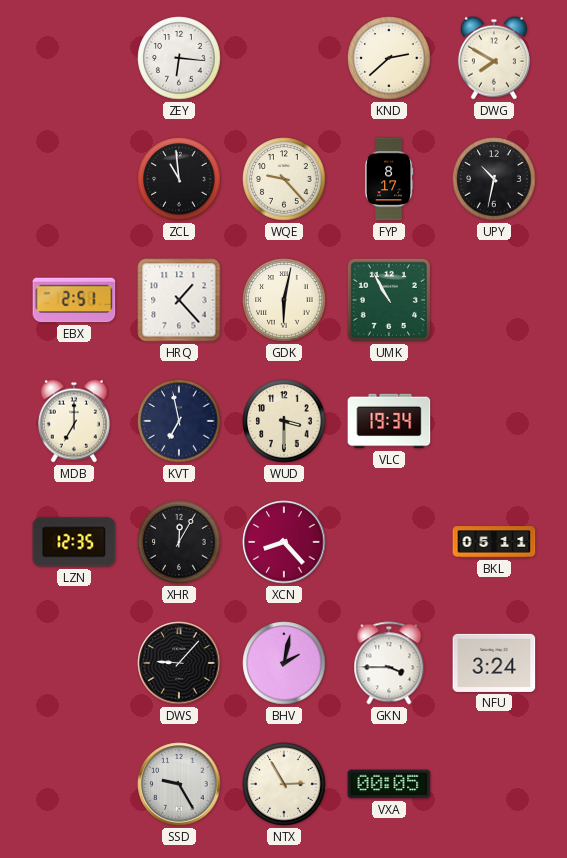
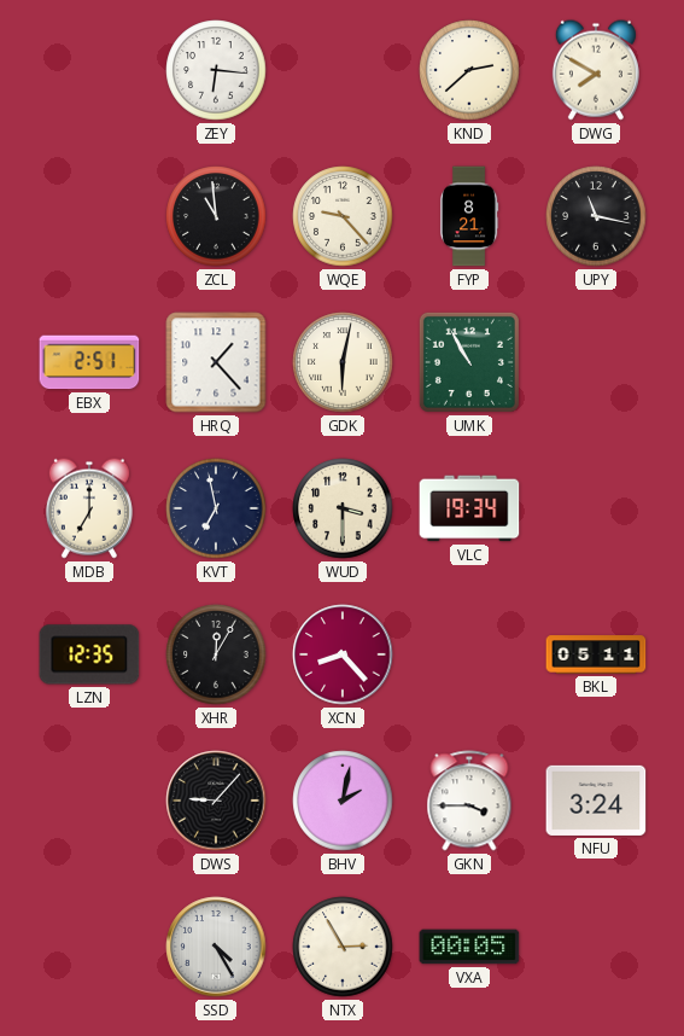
FYP: 8:17 -> 8:21 (469, 216)
UPY: 10:32 -> 11:17 (596, 216)
SSD: 9:25 -> 4:25 (216, 947)
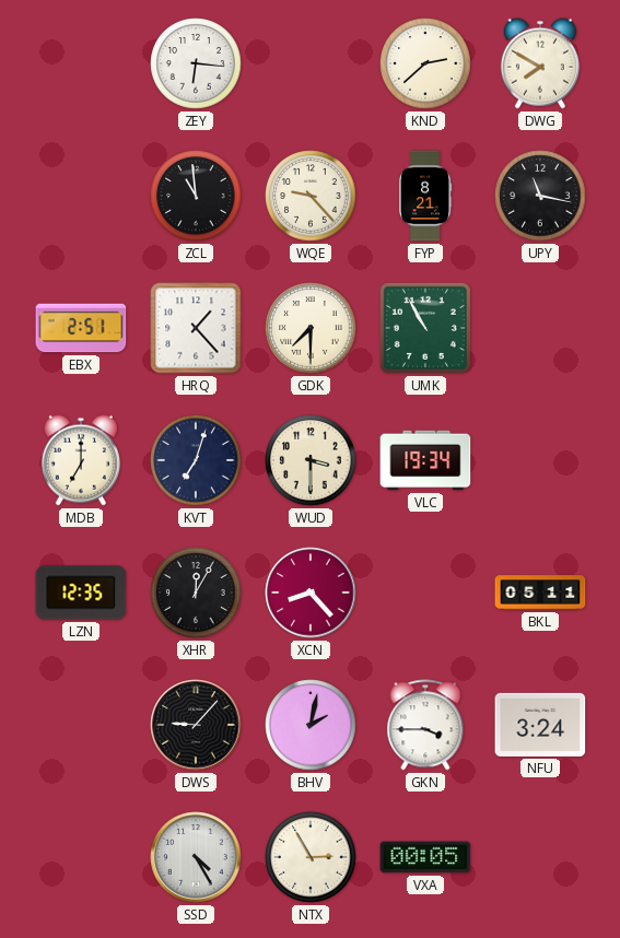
GDK: 6:02 -> 7:30 (311, 328)
KVT: 6:58 -> 7:03 (196, 460)
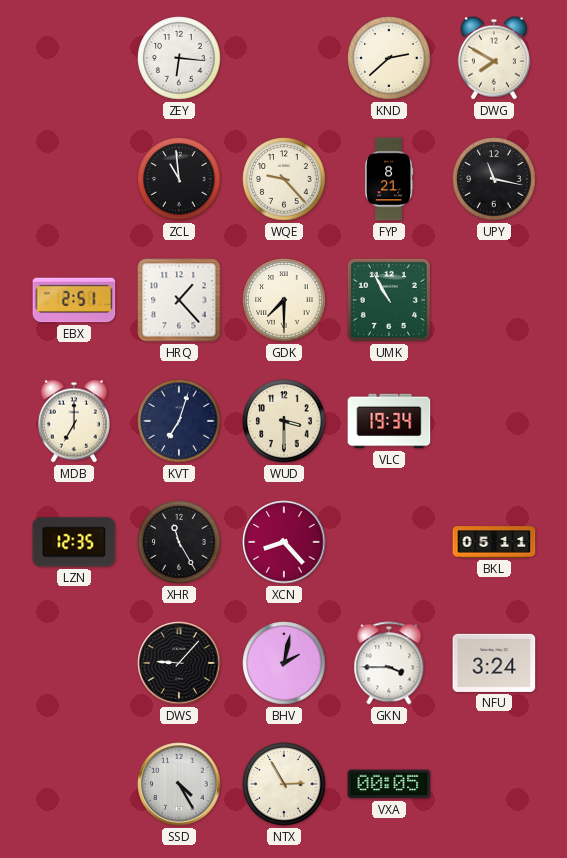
XHR: 12:05 -> 11:25 (179, 542)
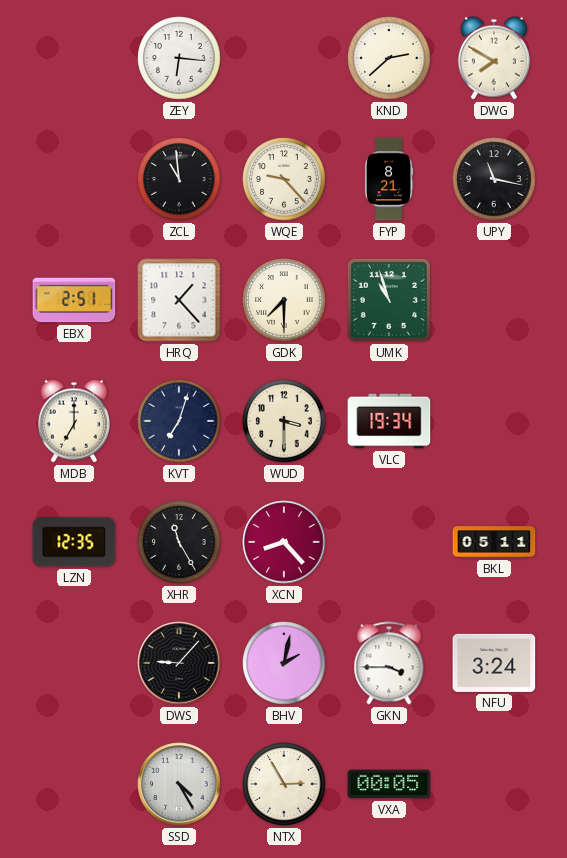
UMK: 10:55 -> 10:57 (389, 300)
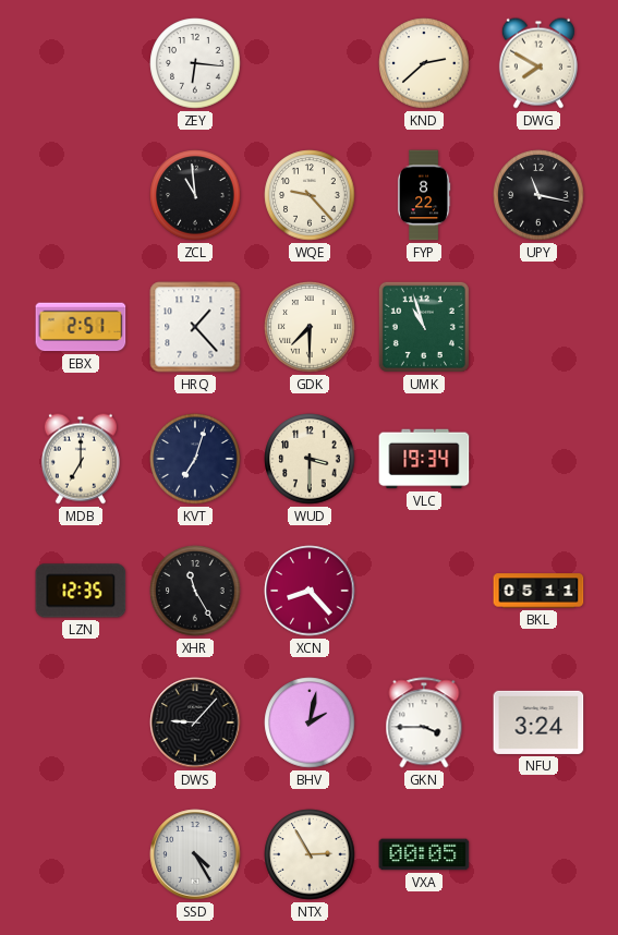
FYP: 8:21 -> 8:22 (424, 195)
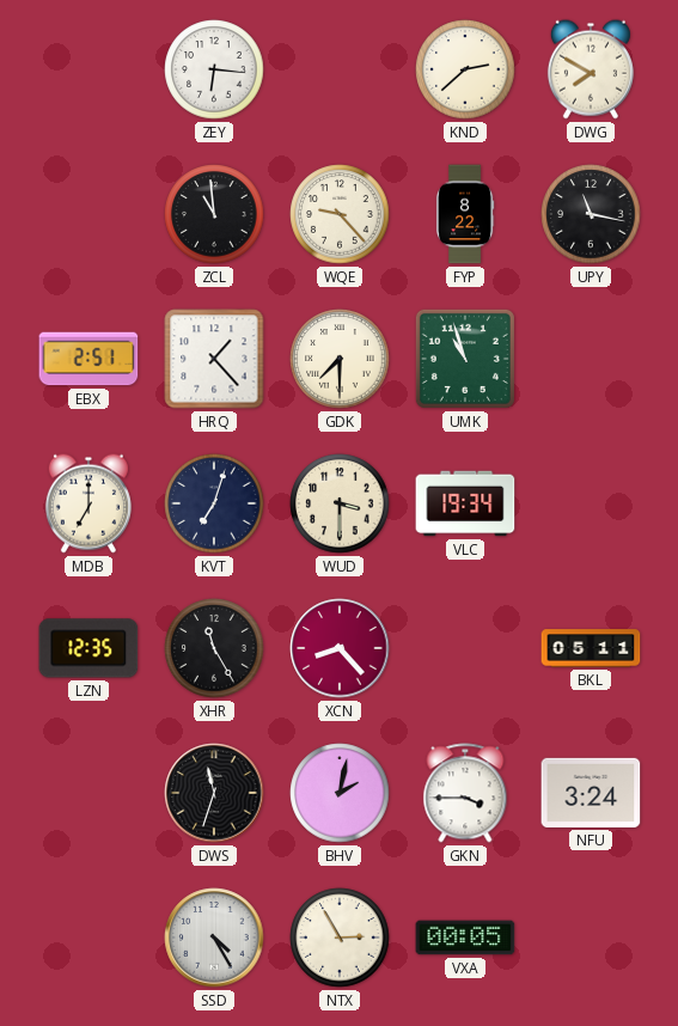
DWS: 9:07 -> 11:33 (214, 793)
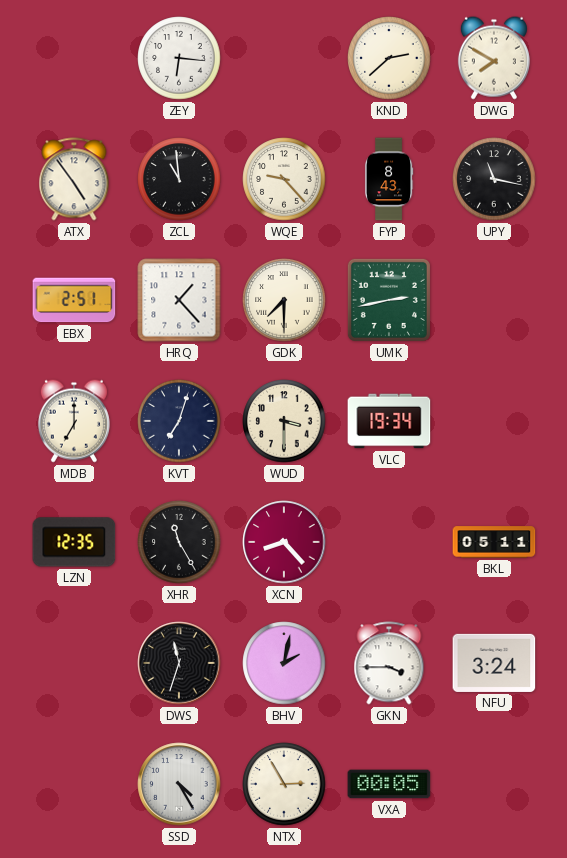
ATX: none -> 4:54 (74, 179)
FYP: 8:22 -> 8:43 (389, 179)
UMK: 10:57 -> 2:43 (389, 300)
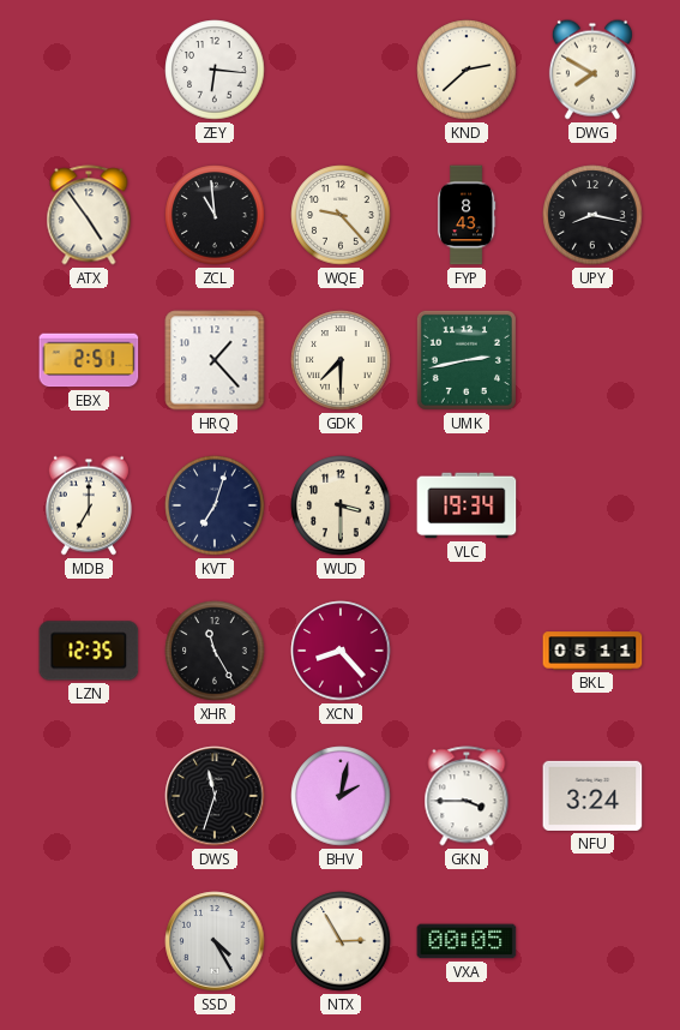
UPY: 11:17 -> 8:17 (592, 215)
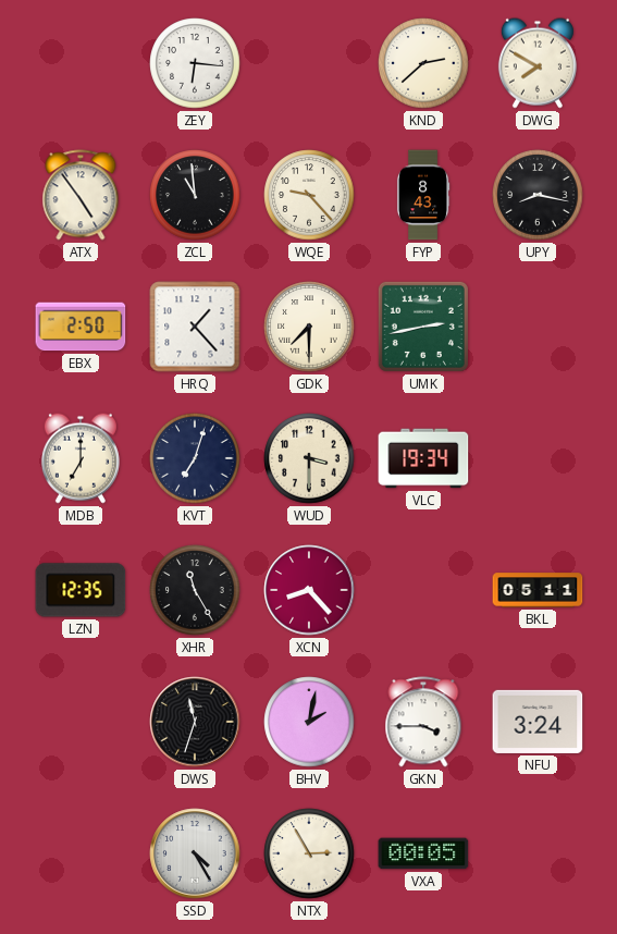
EBX: 2:51 -> 2:50 (81, 327)
